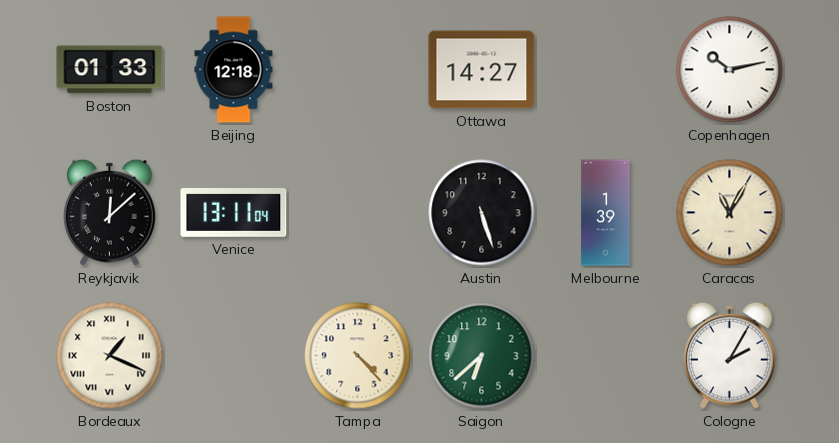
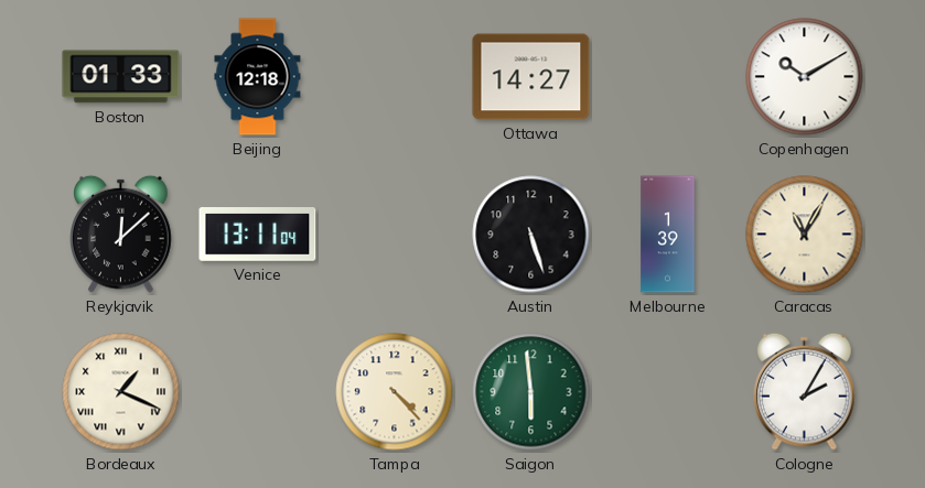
Copenhagen: 10:13 -> 10:10 (805, 77)
Saigon: 6:38 -> 5:59 (531, 392)
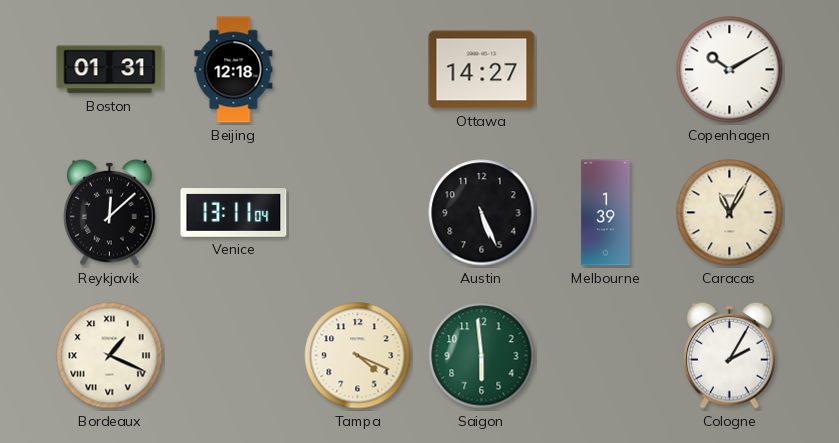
Boston: 01:33 -> 01:31 (110, 70)
Austin: 5:27 -> 5:26 (482, 213)
Tampa: 4:23 -> 4:19 (358, 356)
